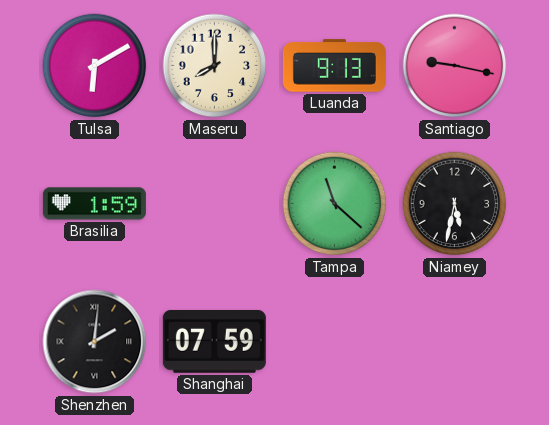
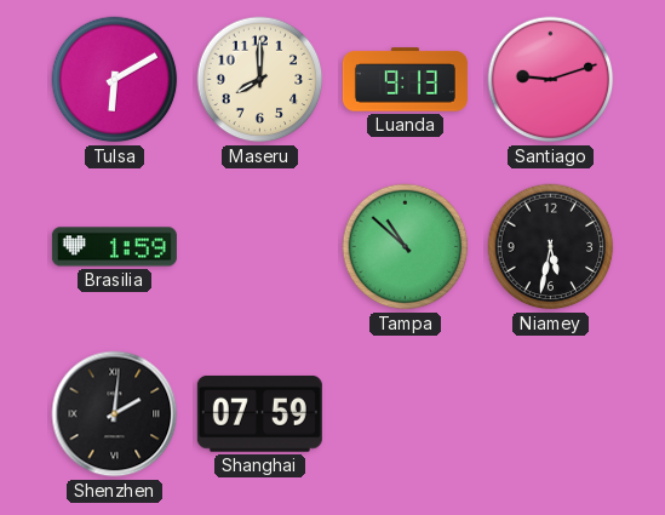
Santiago: 9:17 -> 9:12 (551, 80)
Tampa: 11:22 -> 10:52 (406, 247)
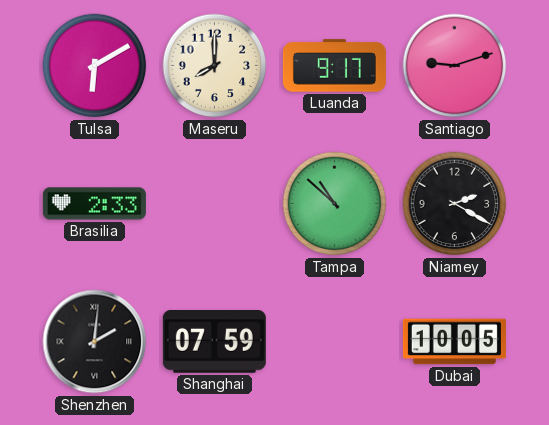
Luanda: 9:13 -> 9:17 (334, 66)
Brasilia: 1:59 -> 2:33 (94, 204)
Niamey: 5:32 -> 2:20 (455, 204)
Dubai: none -> 10:05 (454, 342)
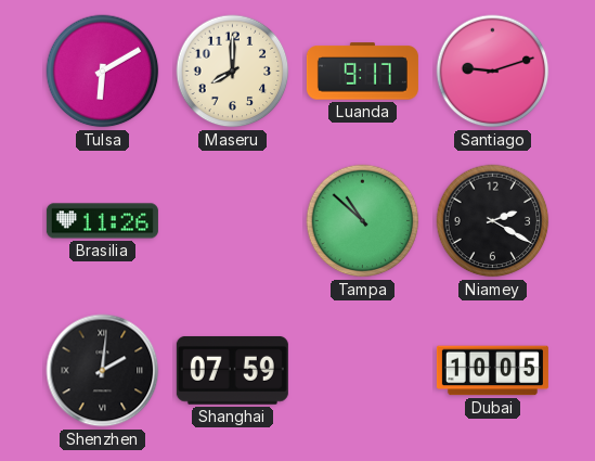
Brasilia: 2:33 -> 11:26 (102, 221)
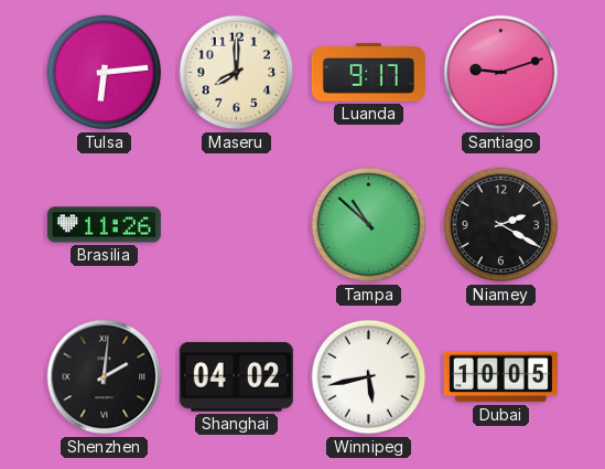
Tulsa: 6:10 -> 6:14 (105, 73)
Shanghai: 07:59 -> 04:02 (236, 377)
Winnipeg: none -> 5:43 (369, 377)
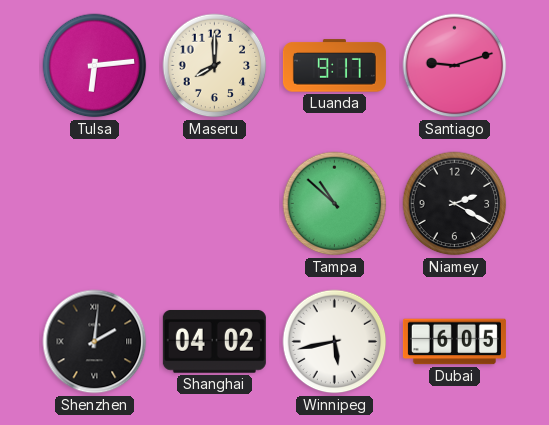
Brasilia: 11:26 -> none (104, 225)
Dubai: 10:05 -> 6:05 (454, 342)
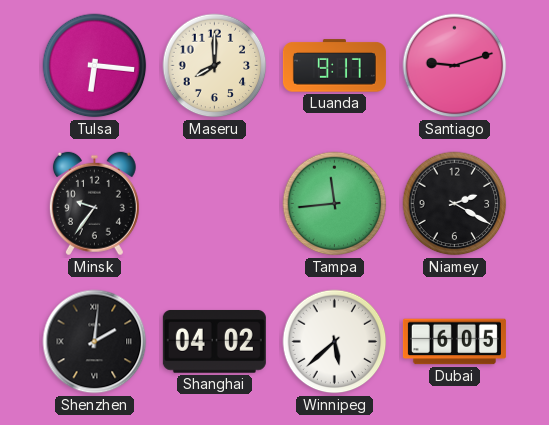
Tulsa: 6:14 -> 6:16 (95, 66)
Minsk: none -> 9:36 (94, 204)
Tampa: 10:52 -> 11:44 (335, 204)
Winnipeg: 5:43 -> 5:38 (335, 342)
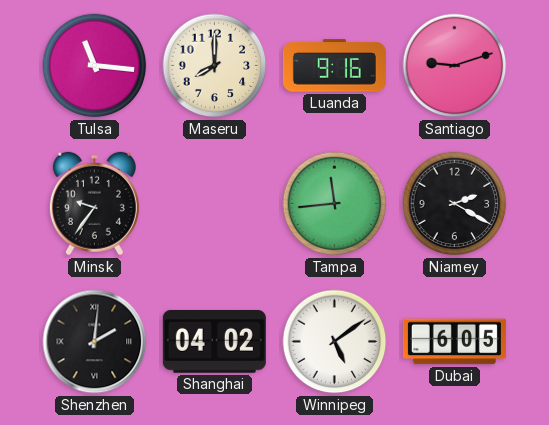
Tulsa: 6:16 -> 11:16 (95, 66)
Luanda: 9:17 -> 9:16 (334, 66)
Winnipeg: 5:38 -> 5:09 (335, 342)
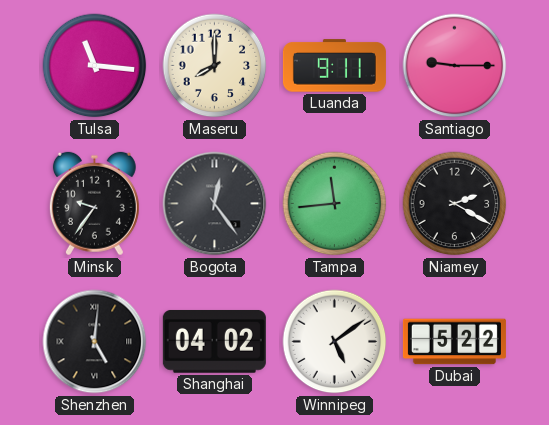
Luanda: 9:16 -> 9:11 (334, 66)
Santiago: 9:12 -> 9:15 (455, 66)
Bogota: none -> 12:24 (215, 204)
Shenzhen: 2:01 -> 5:01 (95, 342)
Dubai: 6:05 -> 5:22 (454, 342)
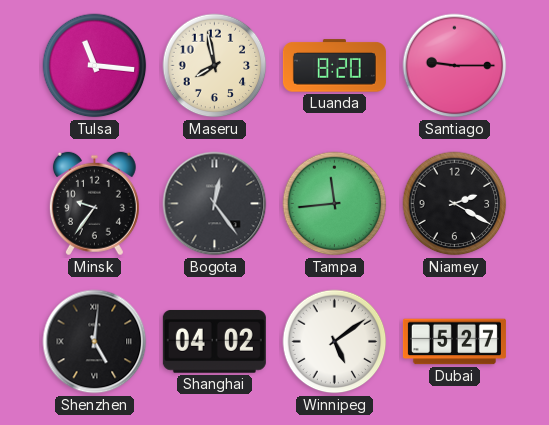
Maseru: 8:00 -> 7:58 (215, 66)
Luanda: 9:11 -> 8:20 (334, 66)
Dubai: 5:22 -> 5:27 (454, 342)
